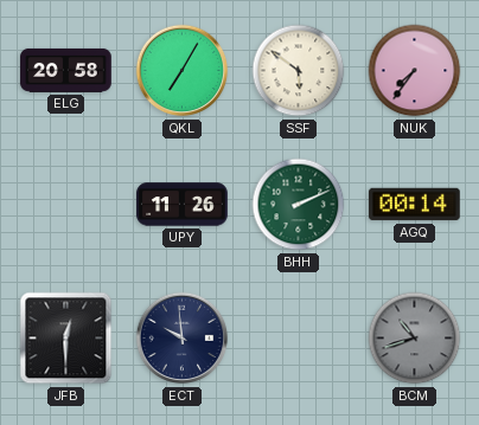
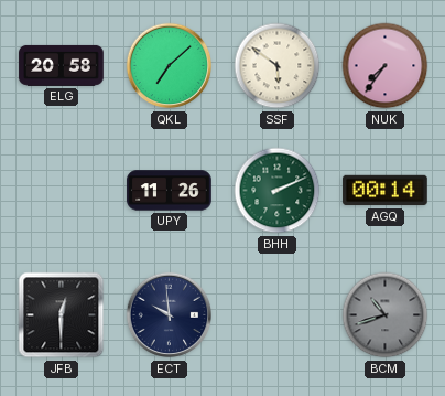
QKL: 7:05 -> 7:08 (170, 66)
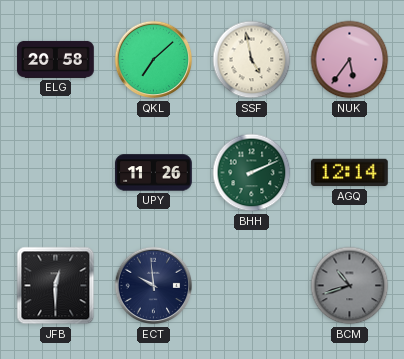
SSF: 5:51 -> 4:58 (252, 60)
NUK: 7:36 -> 5:36 (350, 60)
AGQ: 00:14 -> 12:14 (350, 173)
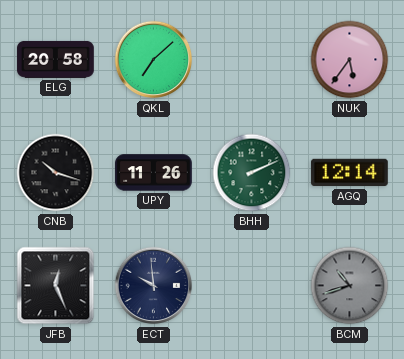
SSF: 4:58 -> none (252, 60)
CNB: none -> 10:18 (56, 173)
JFB: 12:30 -> 12:26 (56, 286)
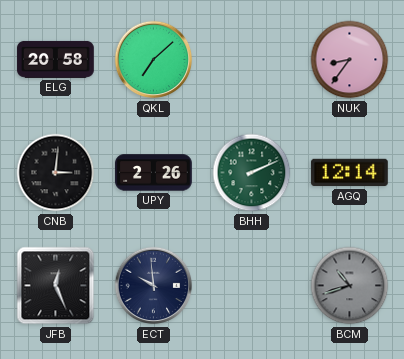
NUK: 5:36 -> 8:36 (350, 60)
CNB: 10:18 -> 3:01 (56, 173)
UPY: 11:26 -> 2:26 (154, 173)
